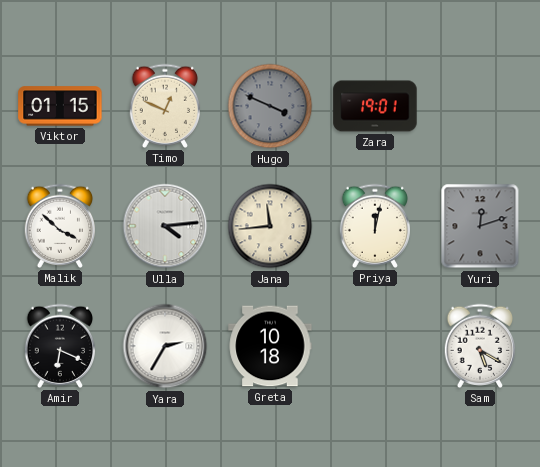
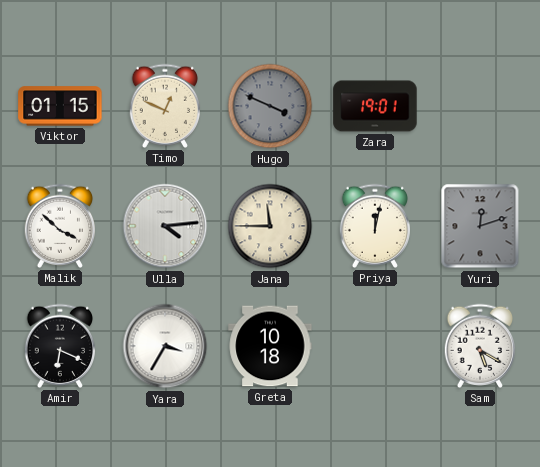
Jana: 11:44 -> 11:45 (270, 226)
Yara: 2:35 -> 3:35 (165, 346)
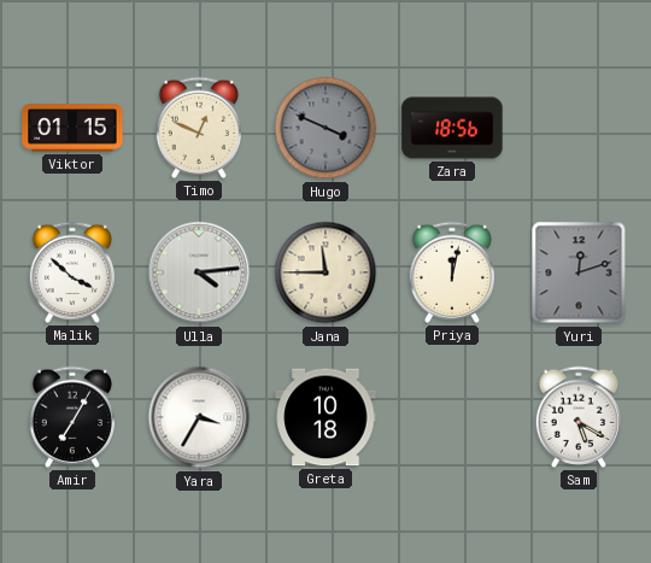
Zara: 19:01 -> 18:56 (452, 128)
Amir: 6:19 -> 7:05 (72, 417)
